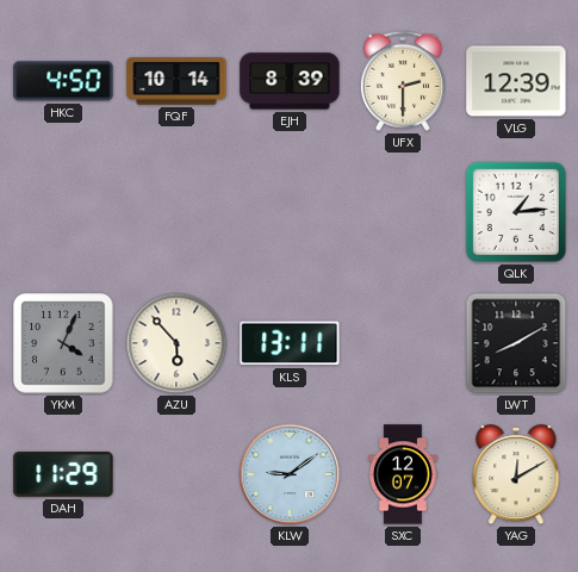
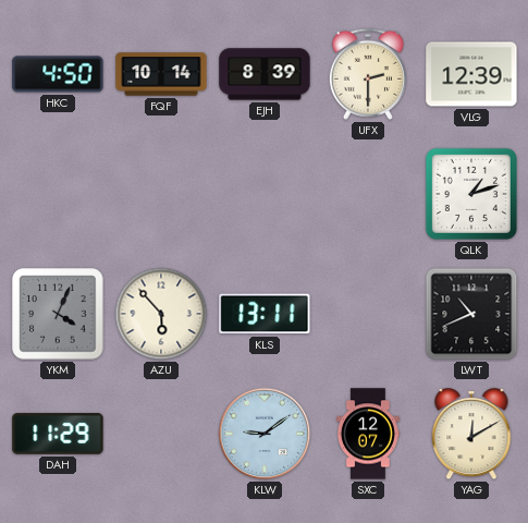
QLK: 1:14 -> 1:12 (471, 194)
LWT: 8:10 -> 10:41 (471, 314)
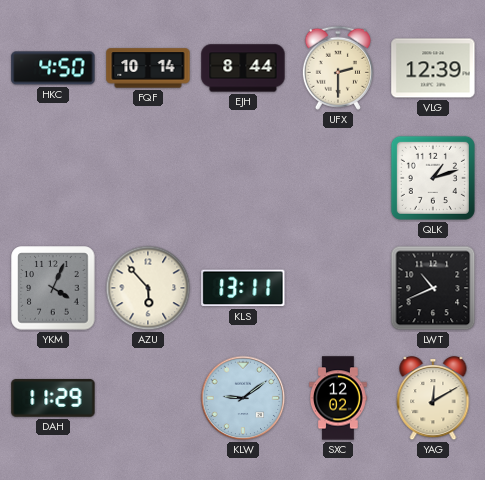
EJH: 8:39 -> 8:44 (243, 68)
SXC: 12:07 -> 12:02 (339, 398)
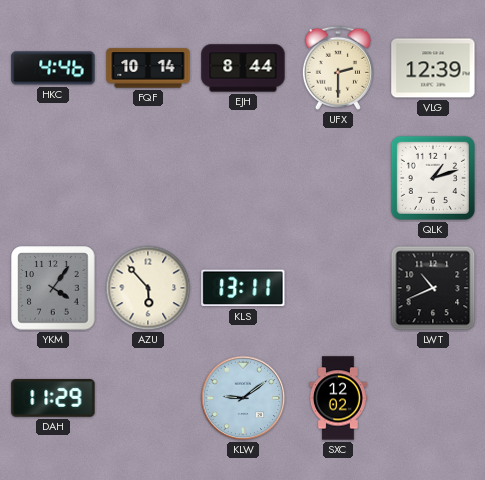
HKC: 4:50 -> 4:46 (53, 68)
YKM: 4:04 -> 4:06 (53, 288)
YAG: 12:10 -> none (433, 399)
